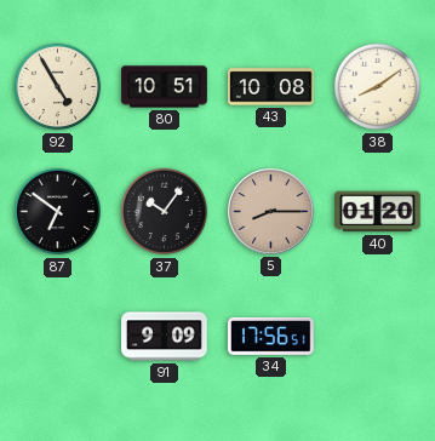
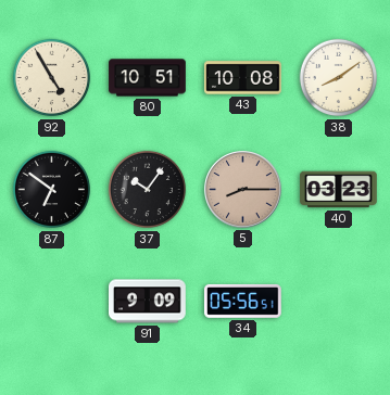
40: 01:20 -> 03:23 (339, 190)
34: 17:56 -> 05:56 (243, 301)
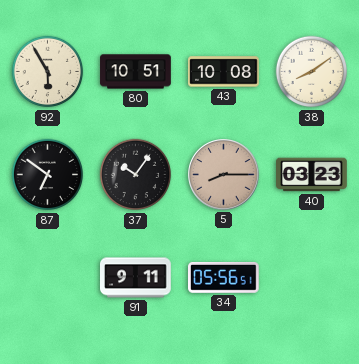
92: 4:55 -> 5:55 (48, 72)
91: 9:09 -> 9:11 (136, 278)
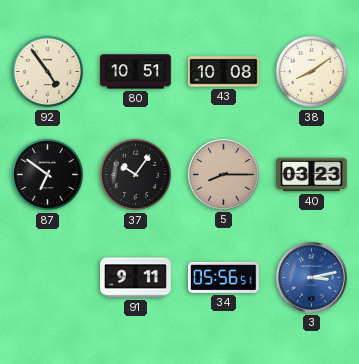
92: 5:55 -> 4:54 (48, 72)
3: none -> 3:13 (312, 278)
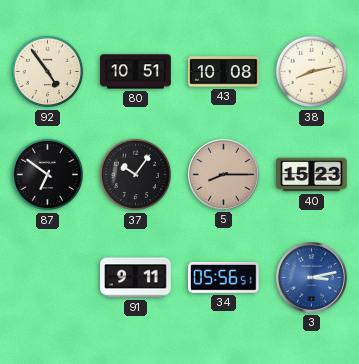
38: 8:09 -> 8:13 (312, 72)
40: 03:23 -> 15:23 (312, 175)
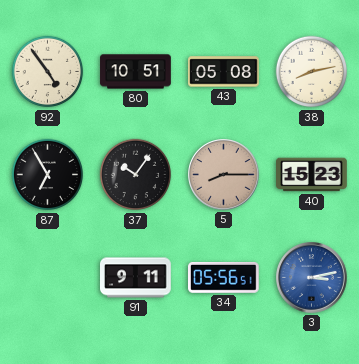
43: 10:08 -> 05:08 (224, 72)
87: 6:51 -> 6:55 (48, 175)
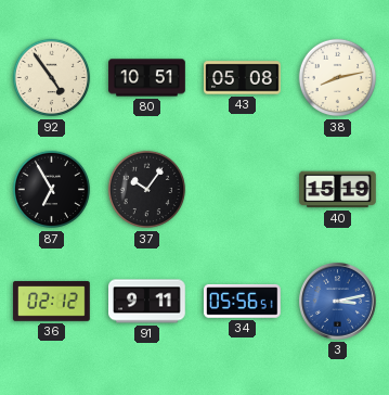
5: 8:15 -> none (224, 175)
40: 15:23 -> 15:19 (338, 190)
36: none -> 02:12 (52, 302)
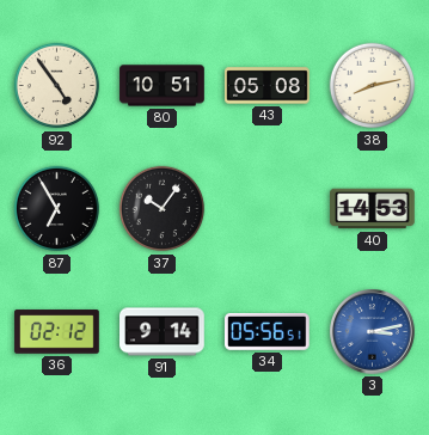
40: 15:19 -> 14:53 (373, 209)
91: 9:11 -> 9:14 (163, 332)
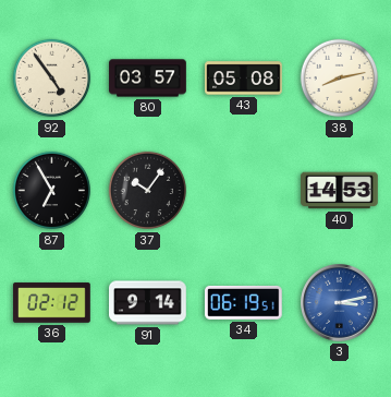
80: 10:51 -> 03:57 (148, 79)
34: 05:56 -> 06:19 (244, 302)
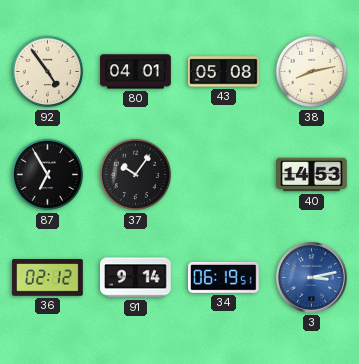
80: 03:57 -> 04:01 (136, 72)
